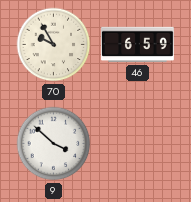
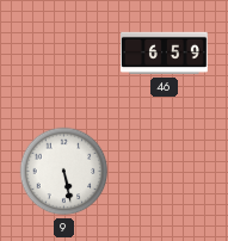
70: 9:55 -> none (54, 45)
9: 3:52 -> 5:28 (64, 172)
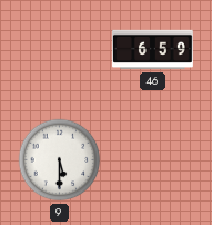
9: 5:28 -> 5:30 (60, 160)
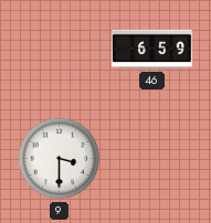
9: 5:30 -> 3:30 (60, 159)
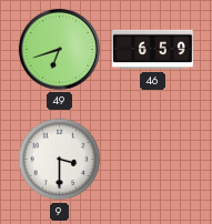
49: none -> 6:42 (59, 49)
